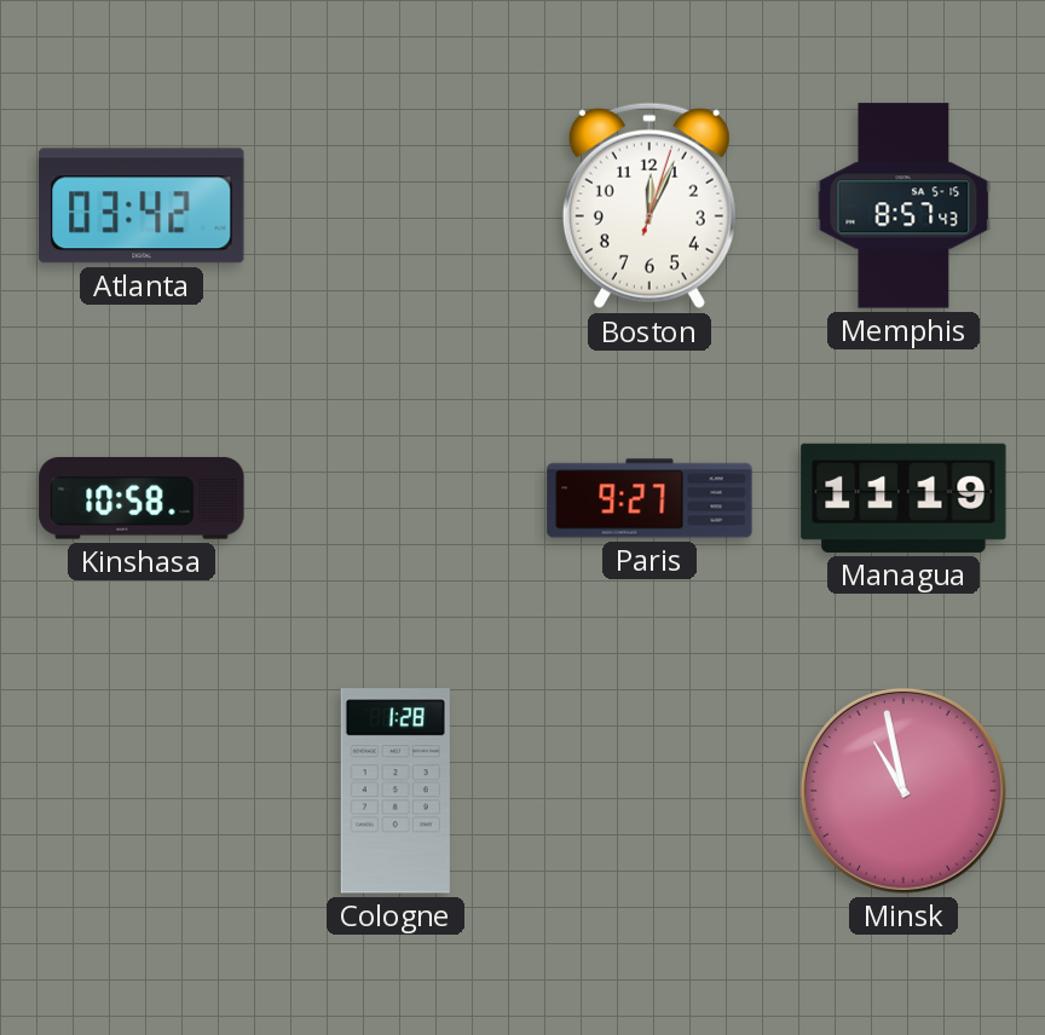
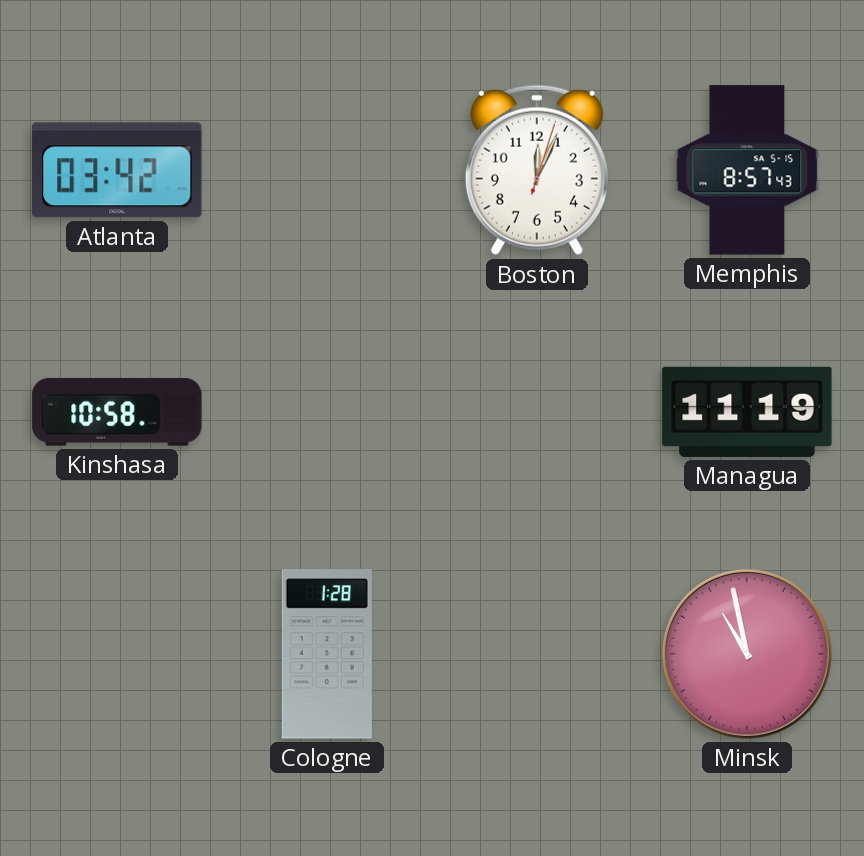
Paris: 9:27 -> none (649, 498)
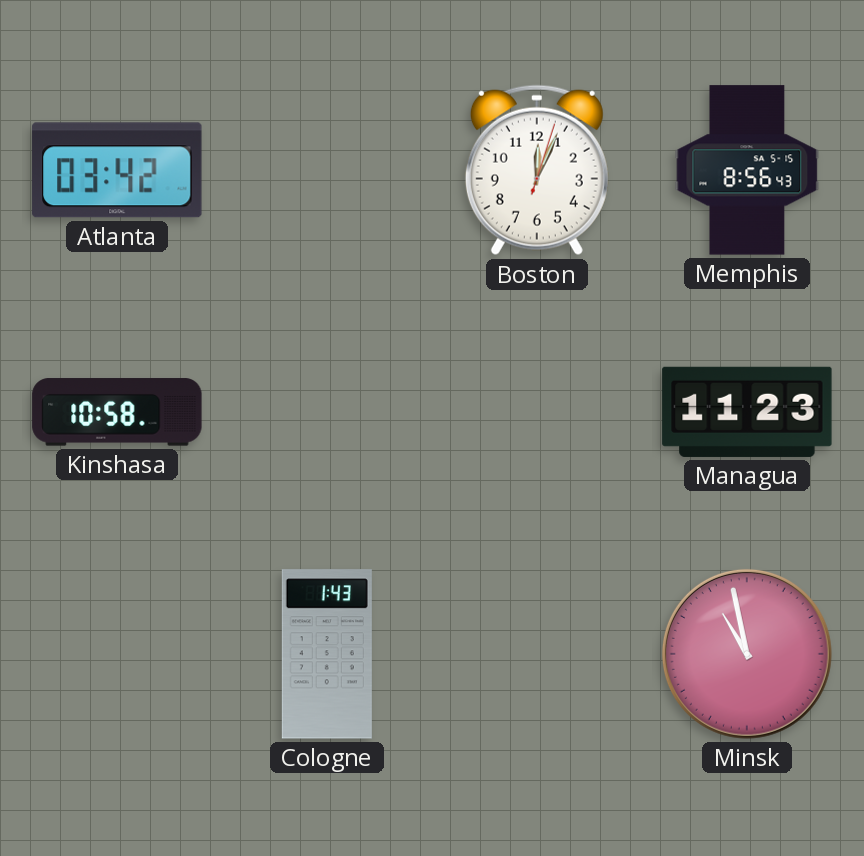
Memphis: 8:57 -> 8:56 (747, 170)
Managua: 11:19 -> 11:23 (747, 412)
Cologne: 1:28 -> 1:43 (327, 654)
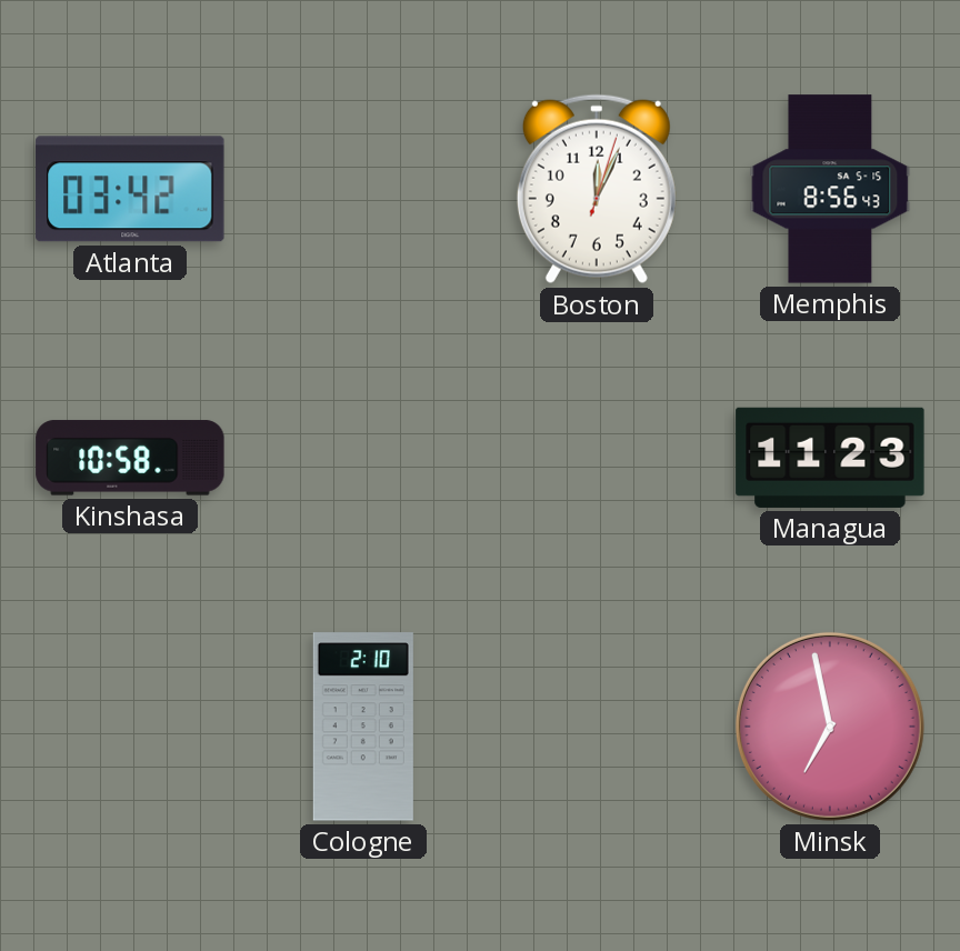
Cologne: 1:43 -> 2:10 (363, 727)
Minsk: 10:58 -> 6:58 (830, 727)
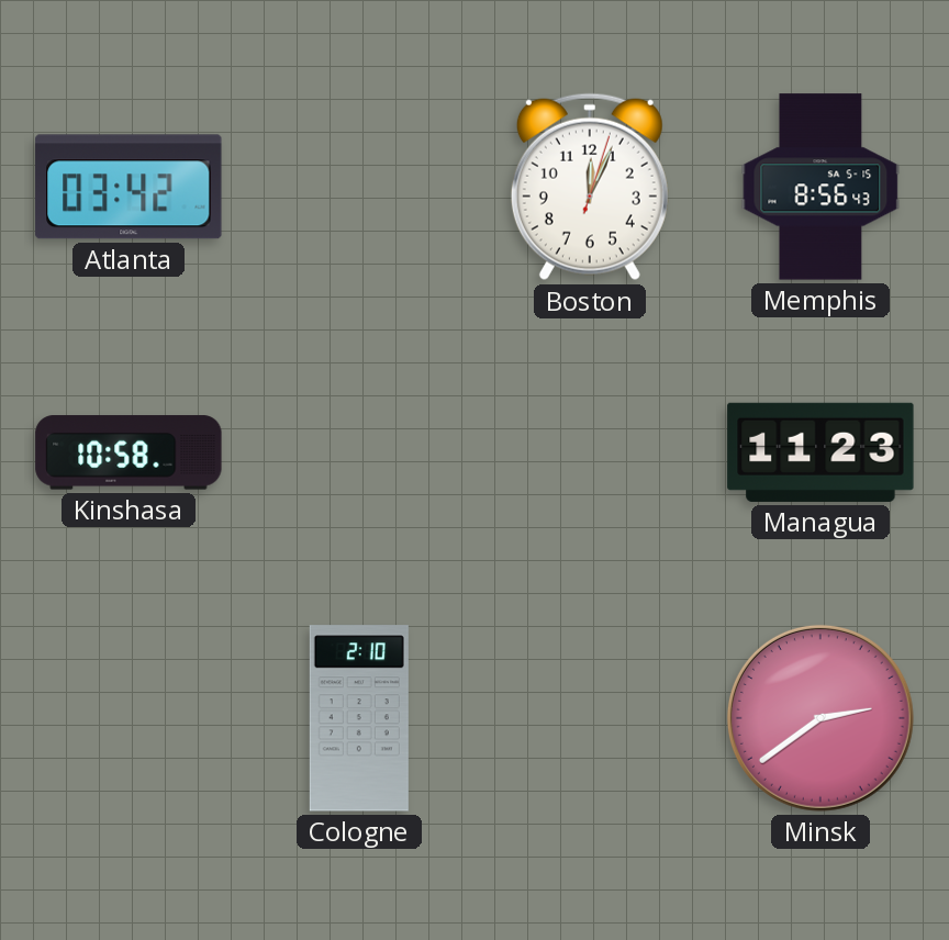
Minsk: 6:58 -> 2:39 (820, 718)
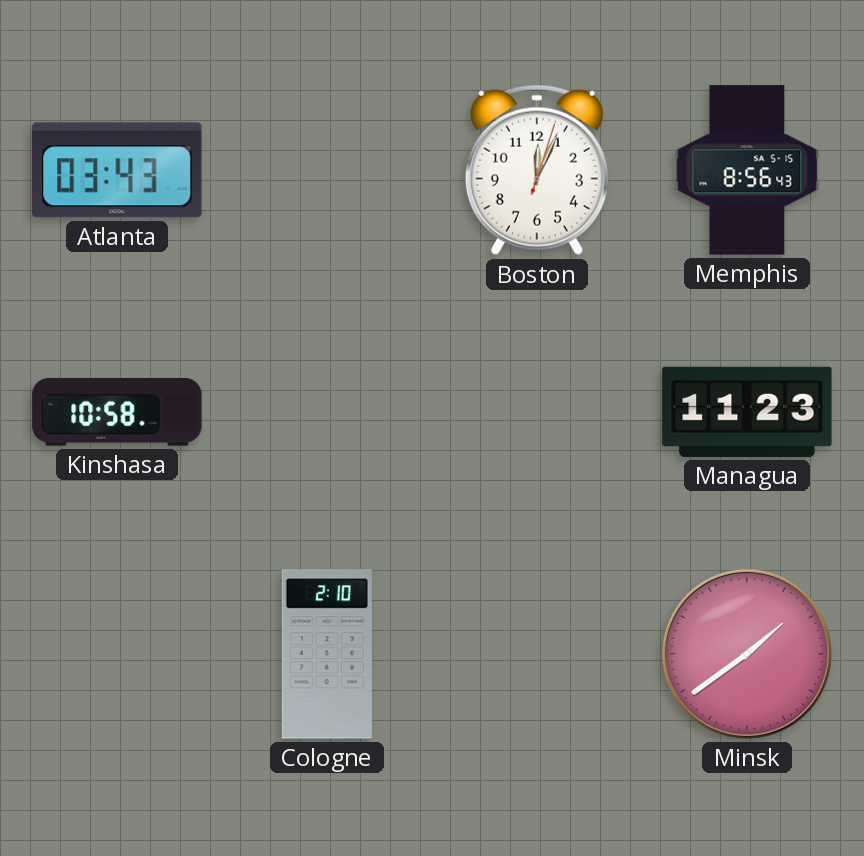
Atlanta: 03:42 -> 03:43 (117, 170)
Minsk: 2:39 -> 1:39 (747, 654)
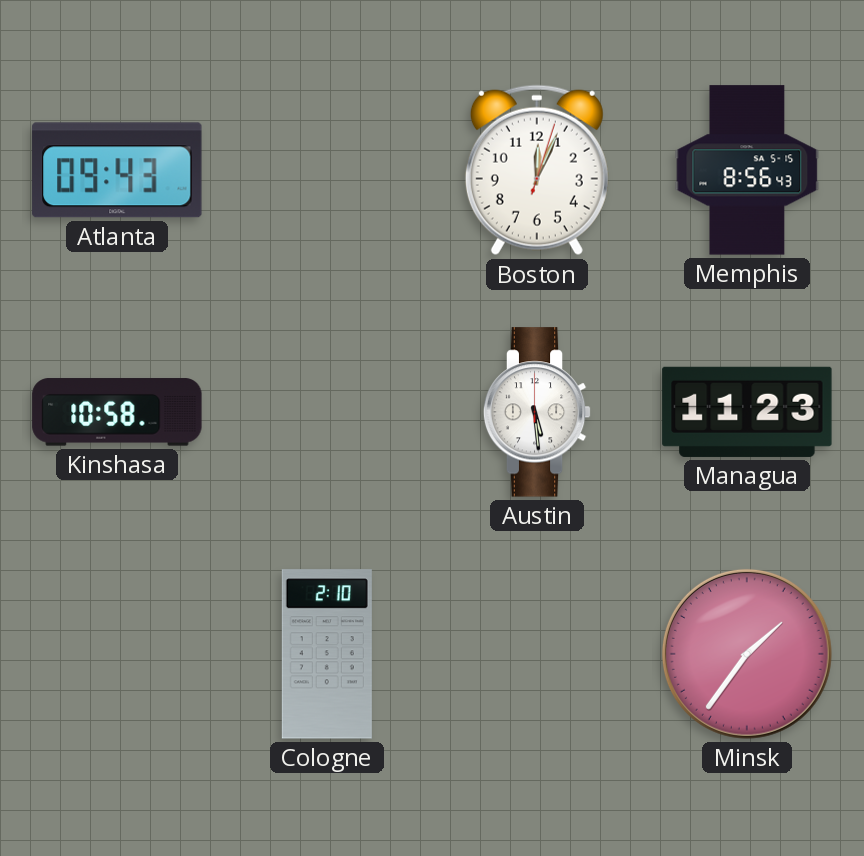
Atlanta: 03:43 -> 09:43 (117, 170)
Austin: none -> 5:29 (537, 412)
Minsk: 1:39 -> 1:36 (747, 654)
